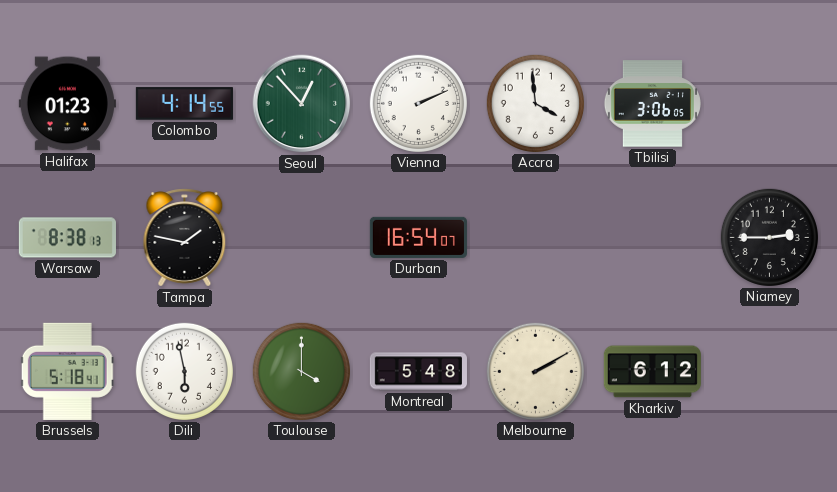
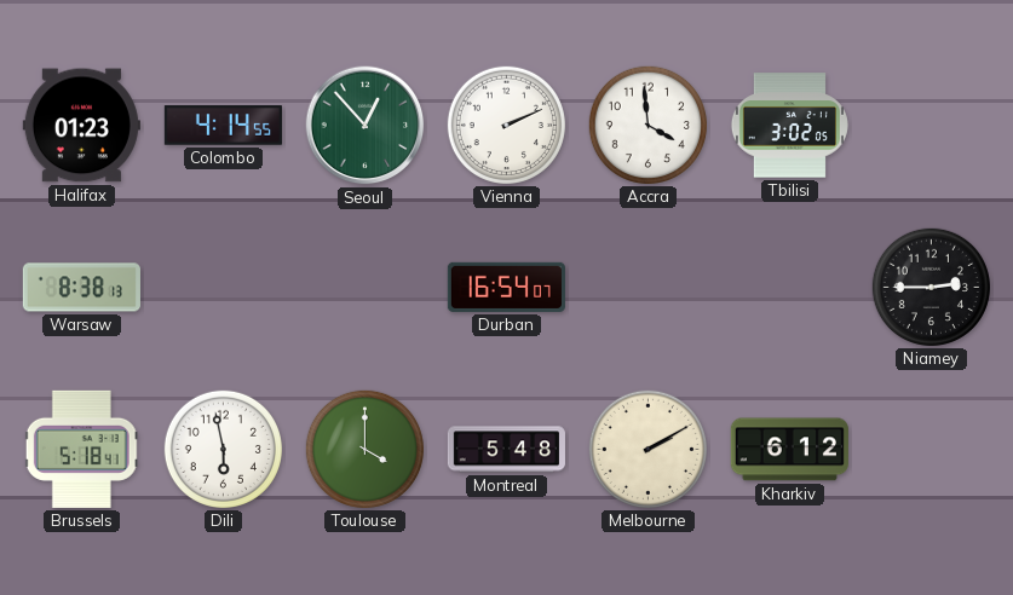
Tbilisi: 3:06 -> 3:02 (789, 126)
Tampa: 1:47 -> none (185, 238)
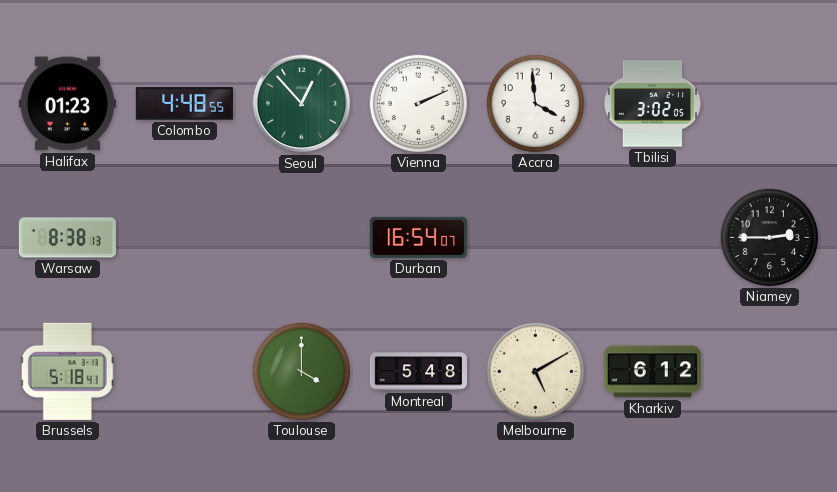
Colombo: 4:14 -> 4:48 (184, 104)
Dili: 5:58 -> none (223, 449)
Melbourne: 2:10 -> 5:10 (535, 371)
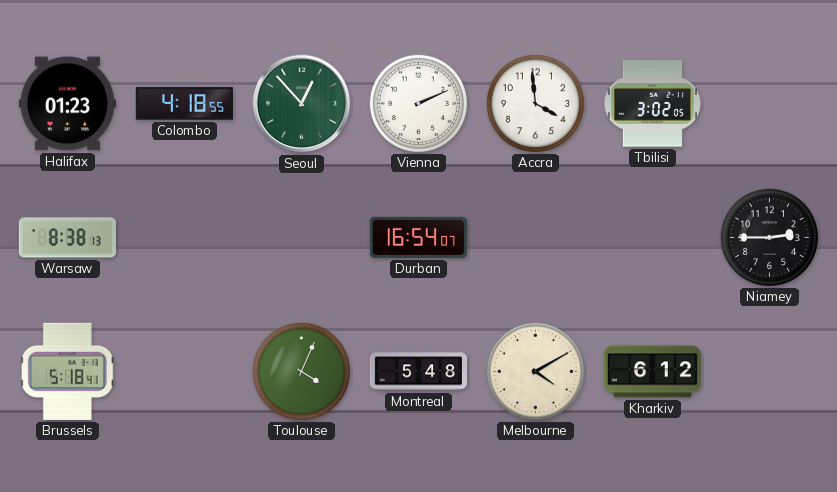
Colombo: 4:48 -> 4:18 (184, 104)
Toulouse: 4:00 -> 4:04 (301, 371)
Melbourne: 5:10 -> 4:10 (535, 371)
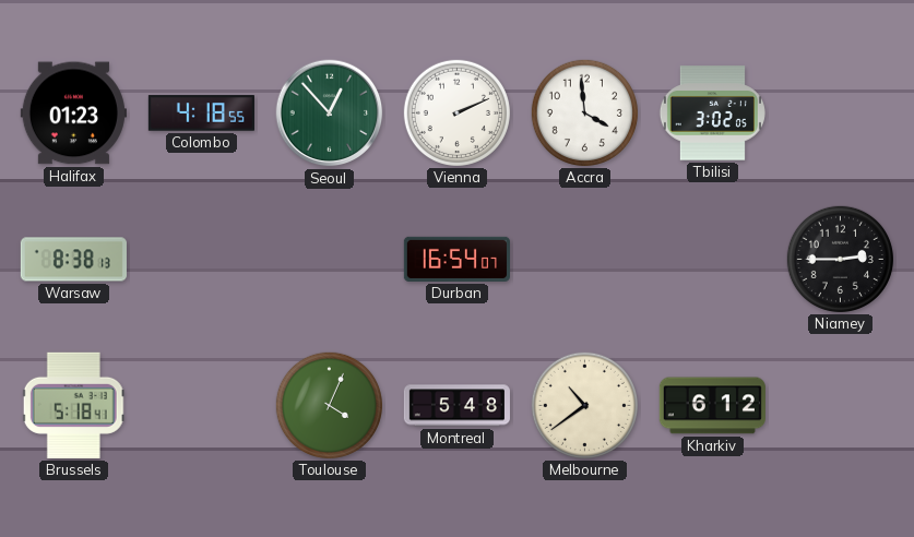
Melbourne: 4:10 -> 10:39 (584, 405)
